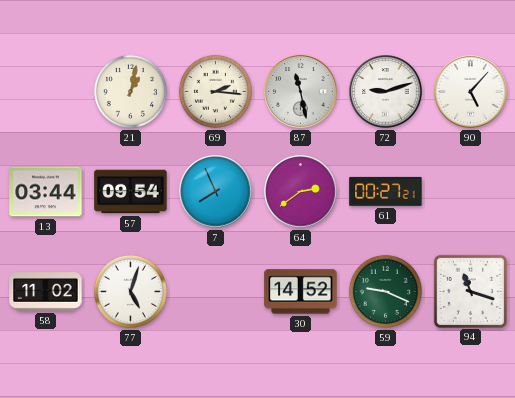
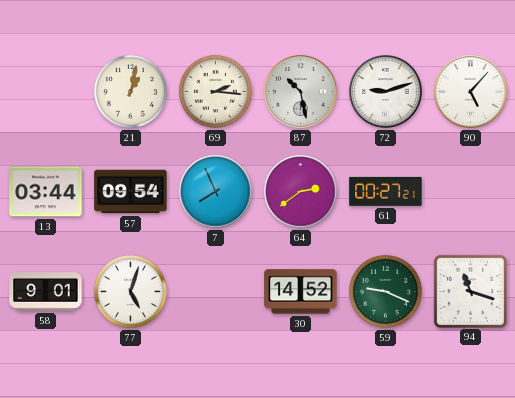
87: 11:28 -> 10:28 (301, 92)
58: 11:02 -> 9:01 (46, 292)
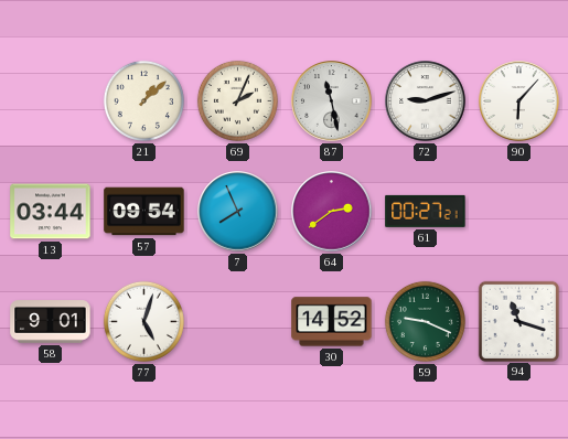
21: 1:02 -> 1:08 (143, 100)
69: 2:16 -> 2:04 (237, 100)
87: 10:28 -> 11:28 (332, 101)
90: 5:07 -> 6:07 (519, 101)
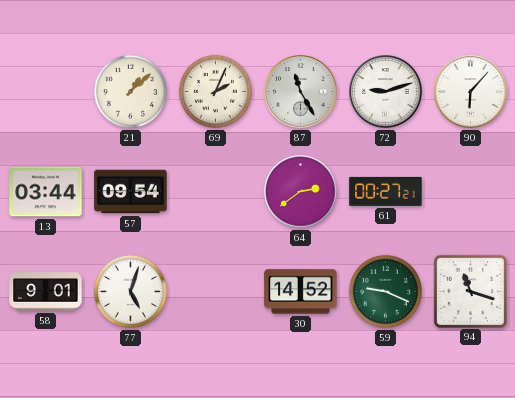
87: 11:28 -> 11:25 (301, 92)
7: 7:56 -> none (238, 212)
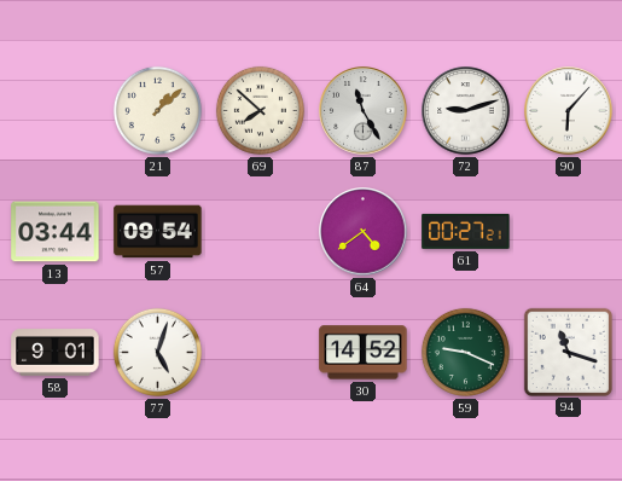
69: 2:04 -> 7:52 (260, 110)
64: 2:39 -> 4:39 (364, 232)
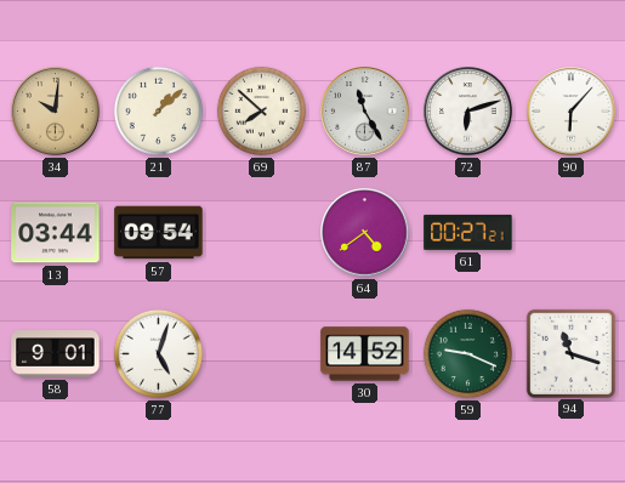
34: none -> 10:01 (56, 112)
72: 9:12 -> 6:12 (468, 112)
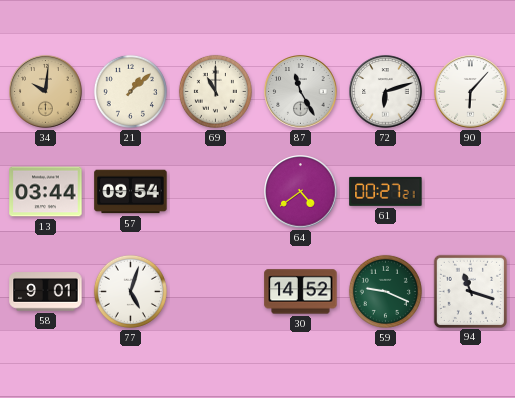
69: 7:52 -> 11:00 (215, 91)
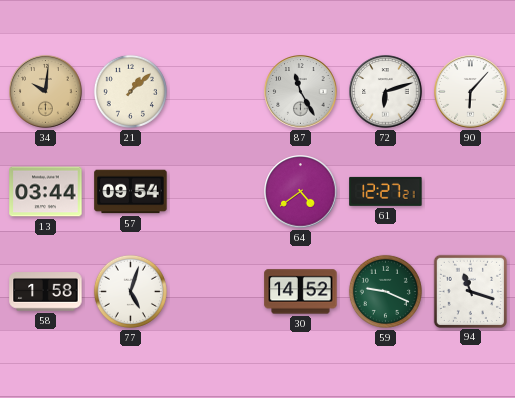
69: 11:00 -> none (215, 91)
61: 00:27 -> 12:27 (386, 191)
58: 9:01 -> 1:58 (46, 292)
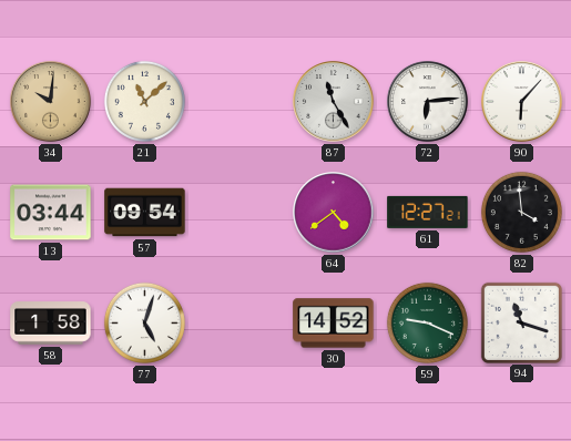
21: 1:08 -> 11:08 (144, 101)
72: 6:12 -> 6:14 (428, 102)
82: none -> 3:59 (521, 212)
